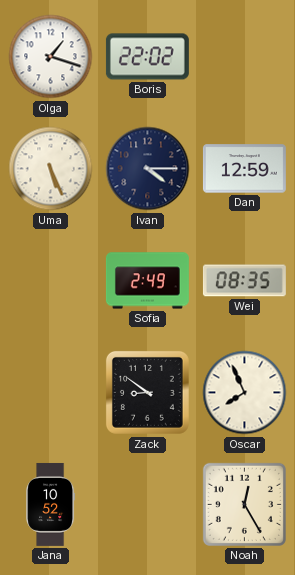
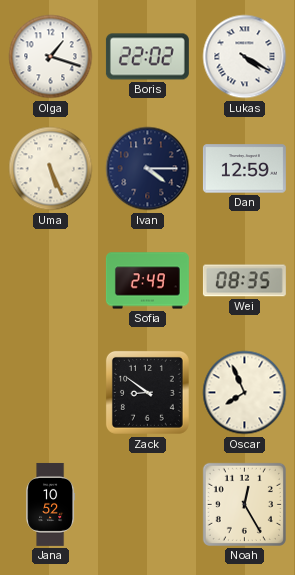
Lukas: none -> 4:20 (245, 57)
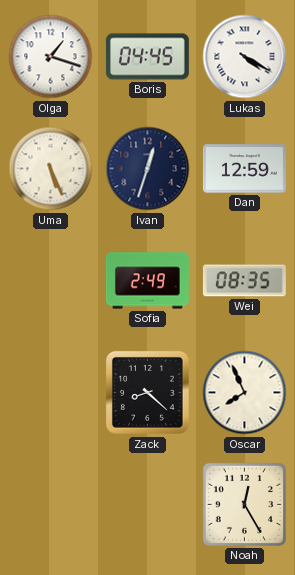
Boris: 22:02 -> 04:45 (147, 57)
Ivan: 4:15 -> 12:33 (148, 169)
Zack: 8:51 -> 8:22 (147, 392)
Jana: 10:52 -> none (51, 504)
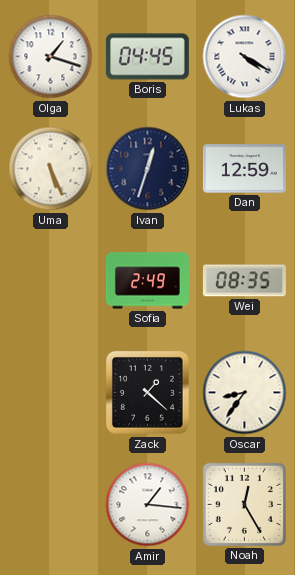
Zack: 8:22 -> 1:22 (147, 392)
Oscar: 7:56 -> 8:36 (245, 393)
Amir: none -> 1:16 (148, 505)
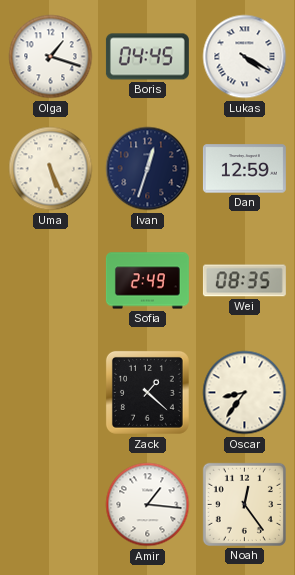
Noah: 12:25 -> 12:24 (244, 504)
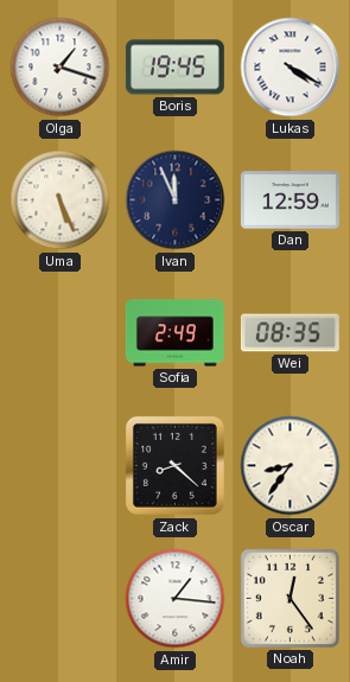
Boris: 04:45 -> 19:45 (174, 68)
Ivan: 12:33 -> 11:56 (176, 200)
Zack: 1:22 -> 8:22 (174, 465)
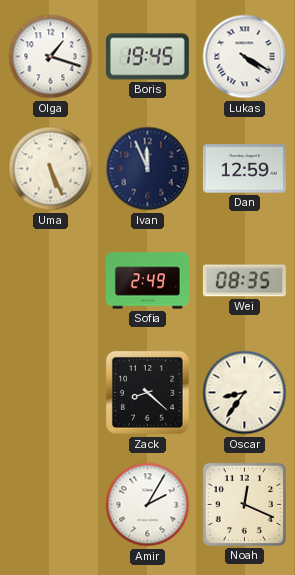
Amir: 1:16 -> 2:05 (148, 505)
Noah: 12:24 -> 12:19 (244, 504)
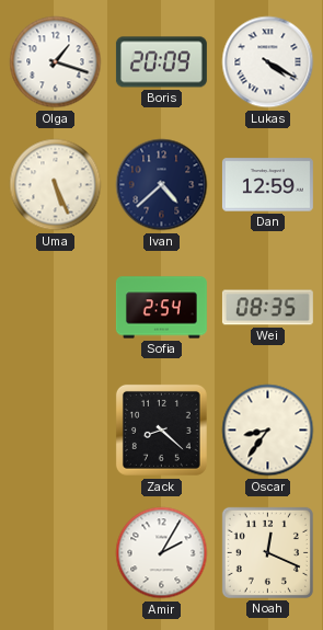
Boris: 19:45 -> 20:09 (161, 62)
Ivan: 11:56 -> 4:38 (162, 185)
Sofia: 2:49 -> 2:54 (161, 308)
